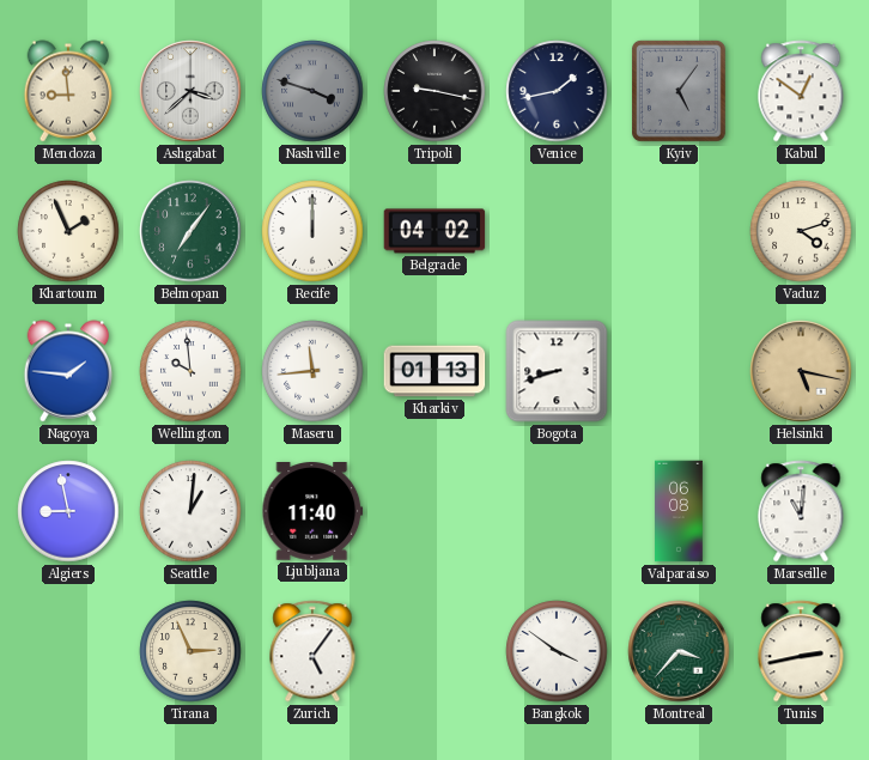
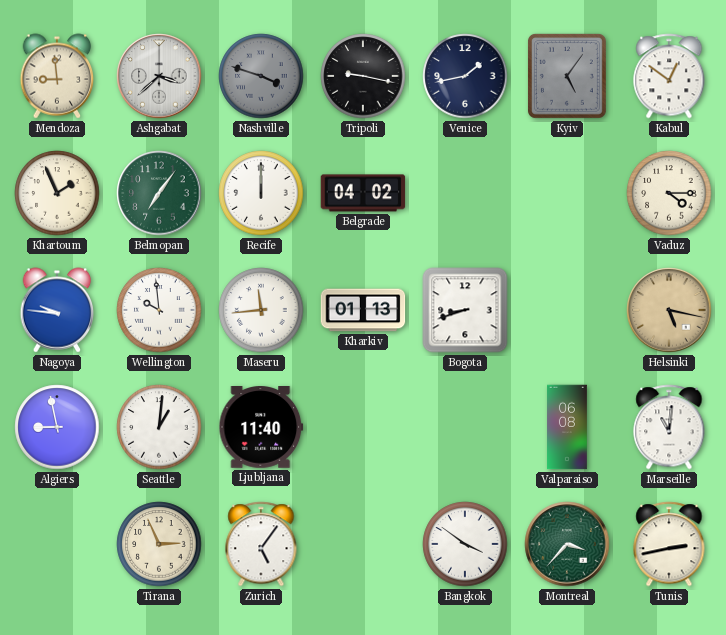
Vaduz: 4:12 -> 4:15 (669, 193)
Nagoya: 1:46 -> 9:46 (57, 310)
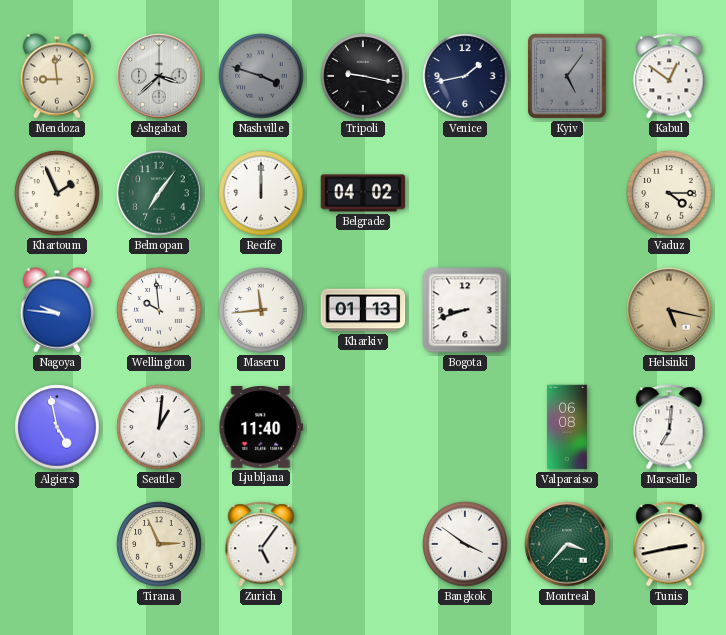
Algiers: 8:58 -> 4:58 (57, 427)
Marseille: 11:01 -> 7:01 (669, 427)
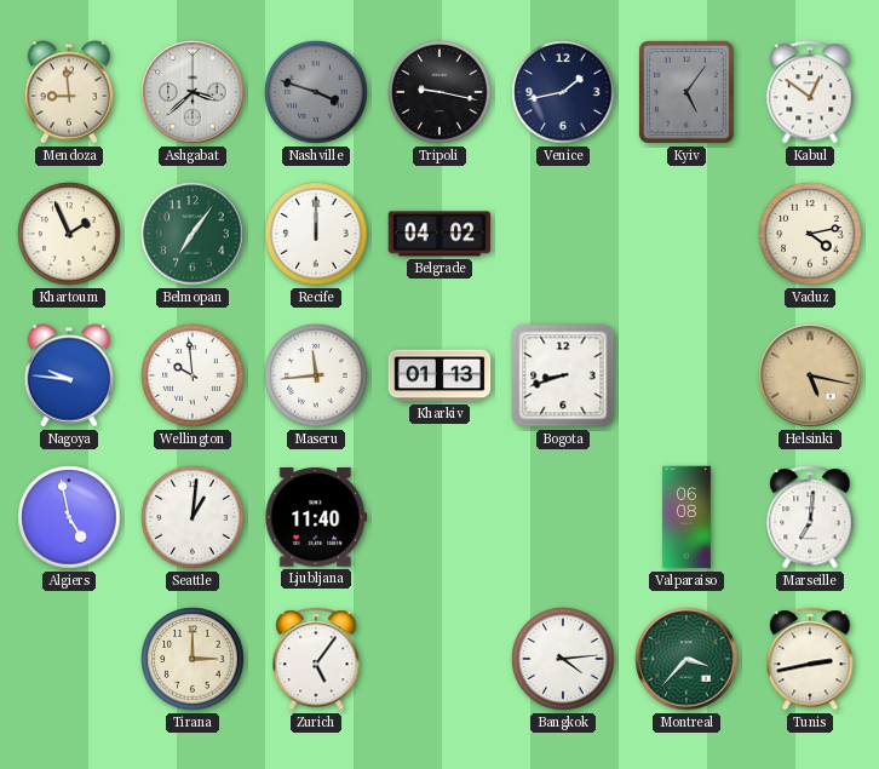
Vaduz: 4:15 -> 4:13 (810, 234)
Tirana: 2:56 -> 3:00 (193, 659)
Bangkok: 3:51 -> 4:14 (563, 659)
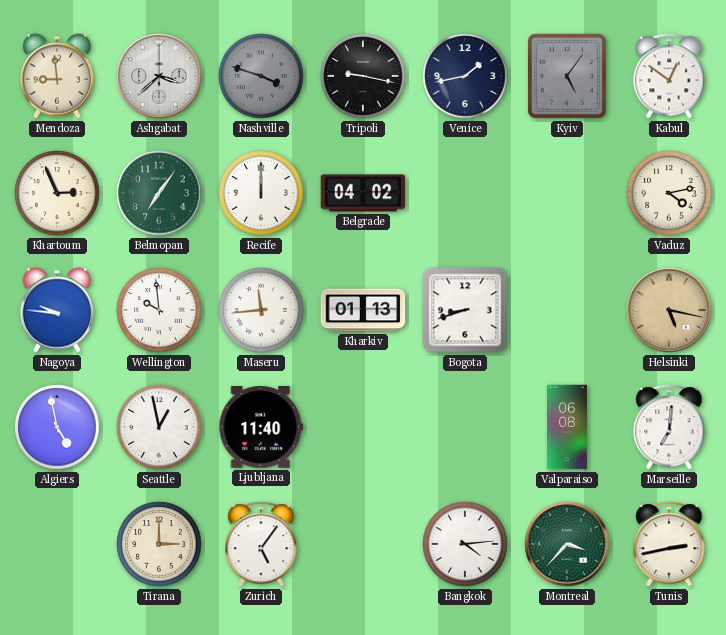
Khartoum: 1:56 -> 2:56 (57, 193)
Seattle: 1:01 -> 12:58 (159, 427)
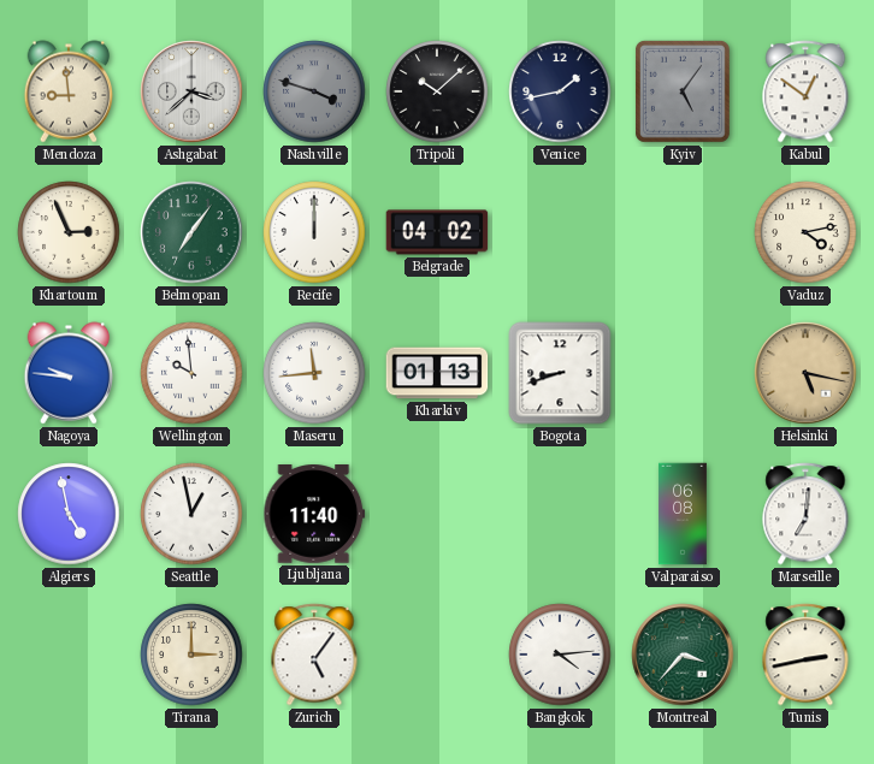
Tripoli: 9:17 -> 10:08 (437, 91)
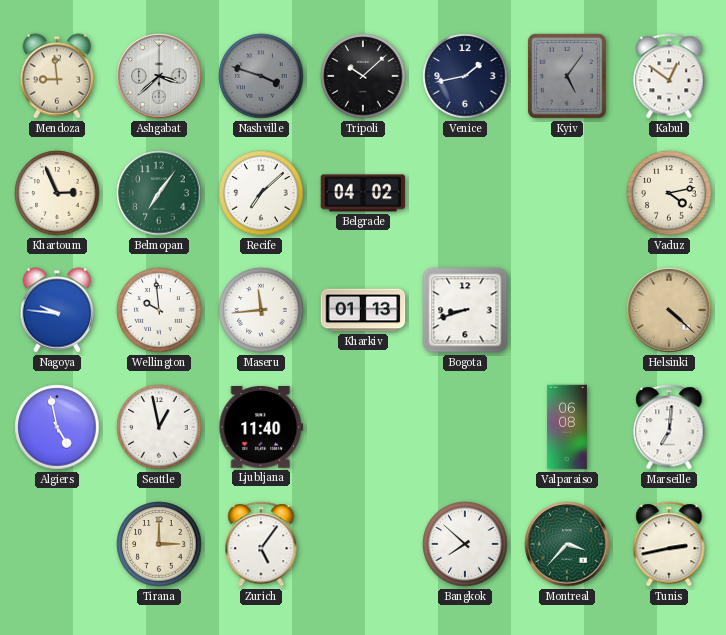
Recife: 12:00 -> 7:08 (261, 193)
Helsinki: 5:17 -> 4:22 (669, 310)
Bangkok: 4:14 -> 7:52 (465, 544)
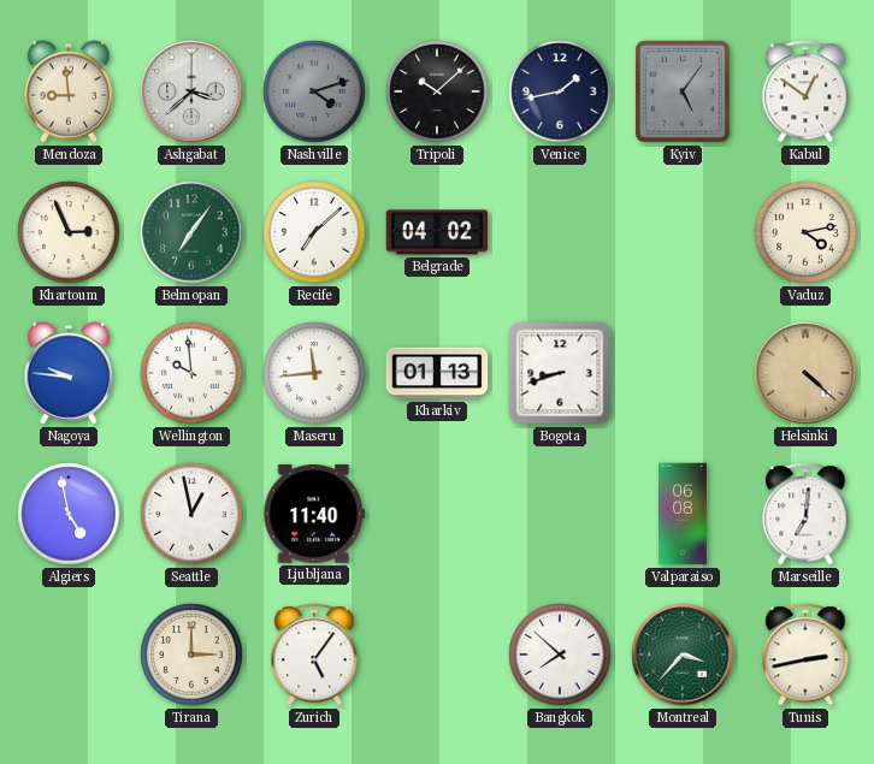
Nashville: 3:48 -> 4:12 (314, 91)
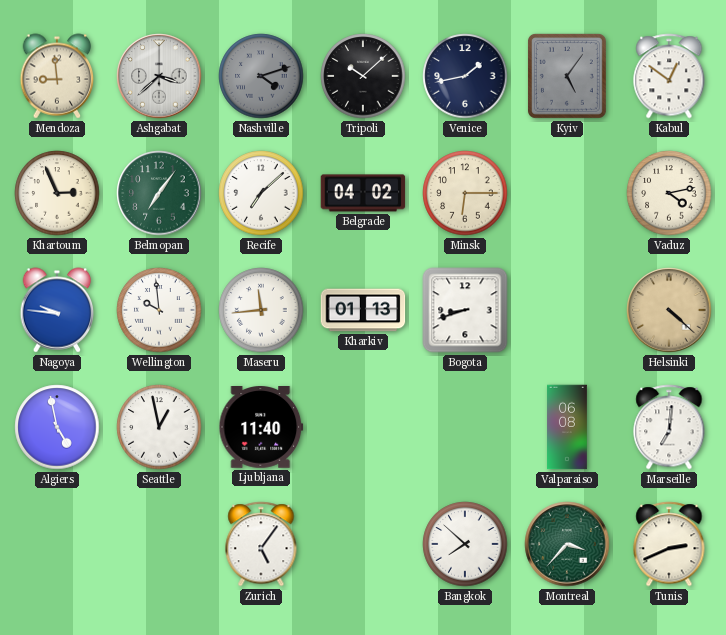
Minsk: none -> 6:15 (465, 193)
Tirana: 3:00 -> none (191, 655)
Tunis: 2:43 -> 2:41 (669, 544)
